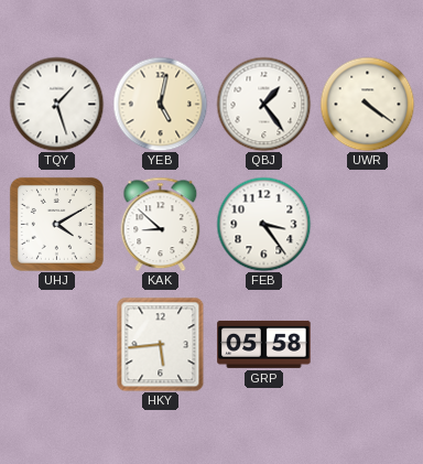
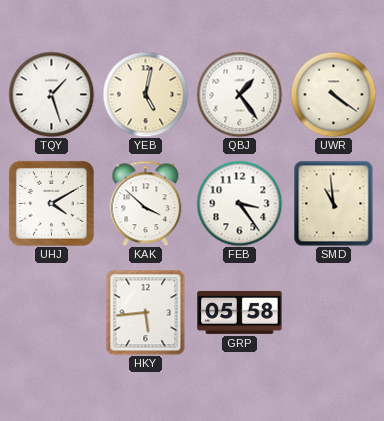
KAK: 8:52 -> 3:52 (146, 203)
SMD: none -> 10:59 (334, 203)
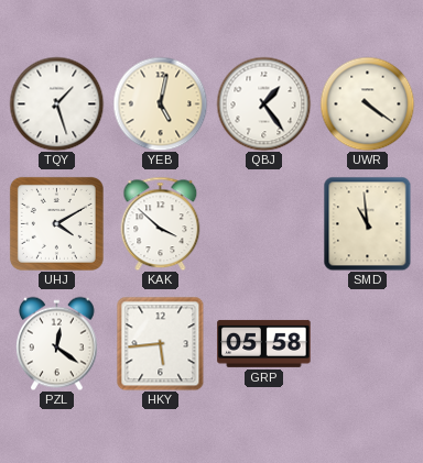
FEB: 3:24 -> none (239, 203)
PZL: none -> 12:21 (57, 343)
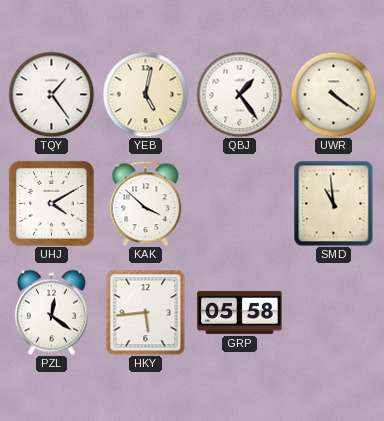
TQY: 1:27 -> 1:24 (51, 94)
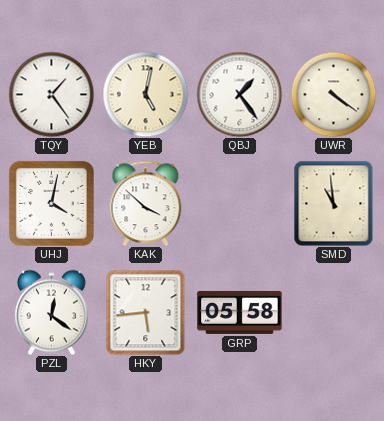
UHJ: 4:10 -> 4:02 (51, 203)
